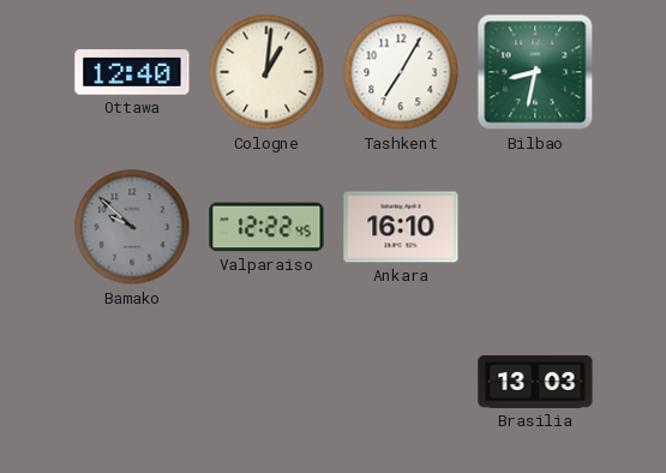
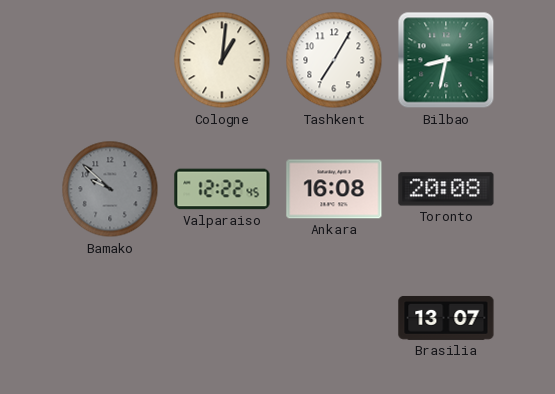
Ottawa: 12:40 -> none (132, 72)
Ankara: 16:10 -> 16:08 (334, 189)
Toronto: none -> 20:08 (446, 189)
Brasilia: 13:03 -> 13:07 (446, 318)
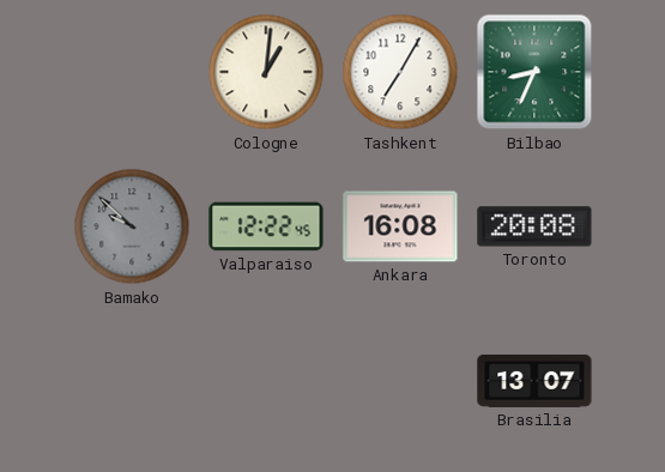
Bilbao: 8:32 -> 8:34 (534, 72)
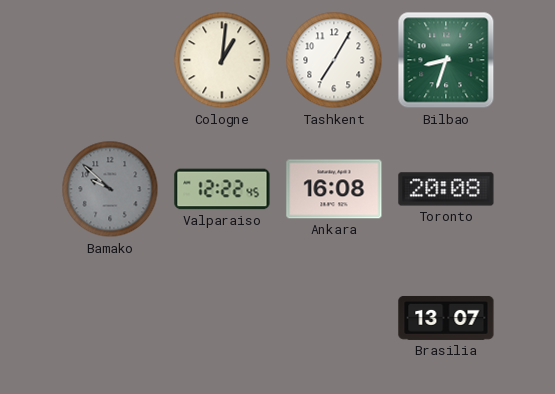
Bilbao: 8:34 -> 8:33 (446, 60)
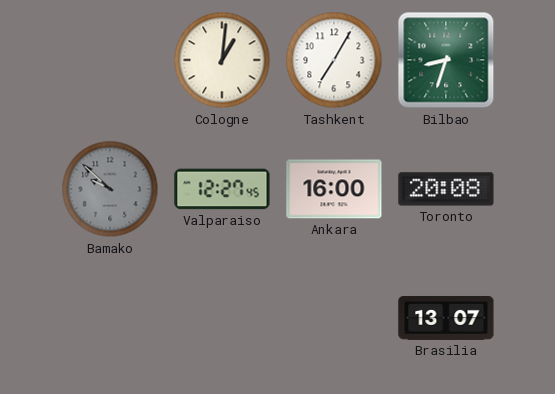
Valparaiso: 12:22 -> 12:27 (222, 189)
Ankara: 16:08 -> 16:00 (334, 189)
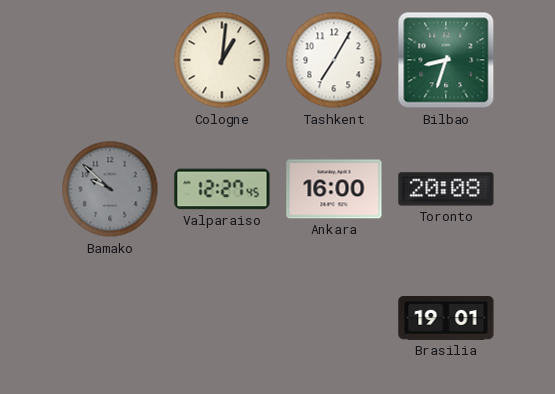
Brasilia: 13:07 -> 19:01 (446, 318)
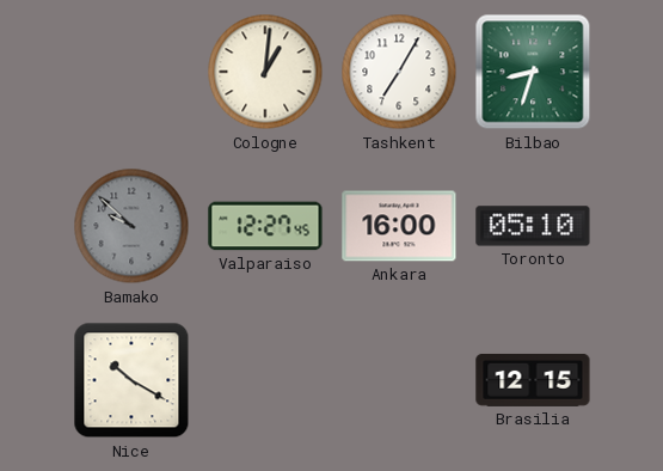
Toronto: 20:08 -> 05:10 (533, 226)
Nice: none -> 10:20 (131, 380)
Brasilia: 19:01 -> 12:15 (533, 380)
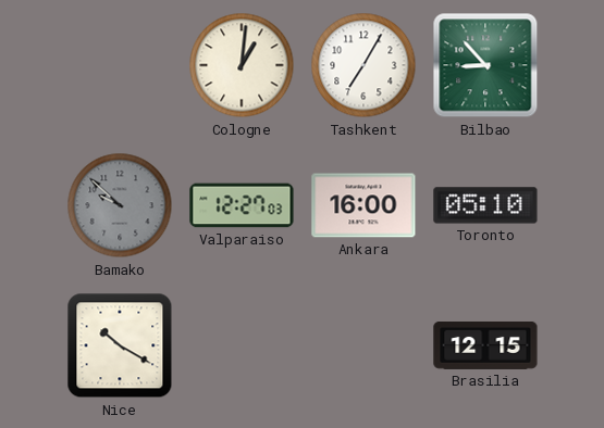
Bilbao: 8:33 -> 8:53 (485, 65)
Valparaiso: 12:27:45 -> 12:27:03 (242, 205)
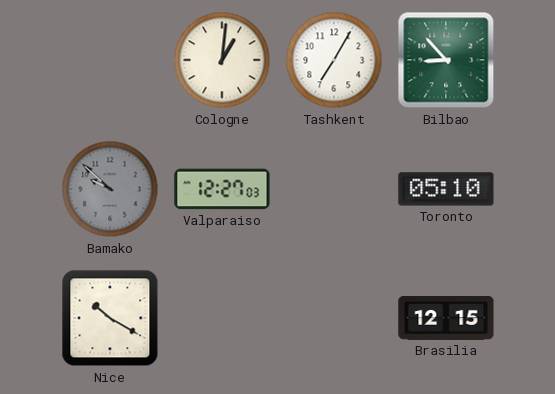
Ankara: 16:00 -> none (363, 205)
